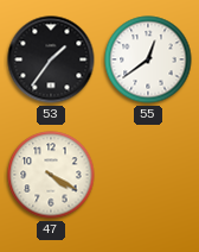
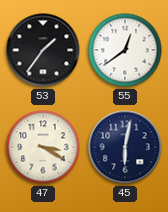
47: 4:20 -> 3:20 (43, 147)
45: none -> 6:02 (125, 147)
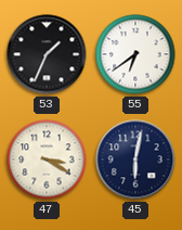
53: 1:36 -> 1:34 (47, 54)
55: 12:39 -> 6:39 (135, 54)
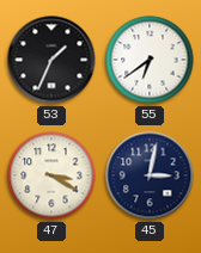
45: 6:02 -> 3:02 (150, 175)
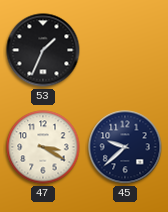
55: 6:39 -> none (150, 60)
45: 3:02 -> 9:38 (125, 147)
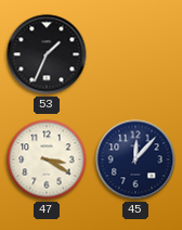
45: 9:38 -> 12:07 (135, 159)
